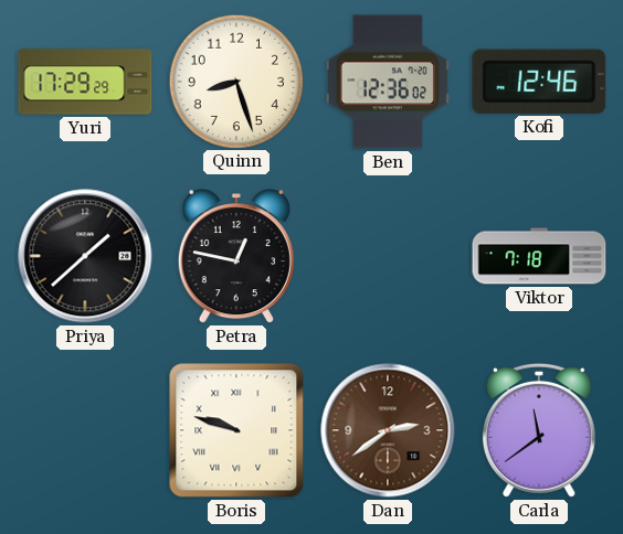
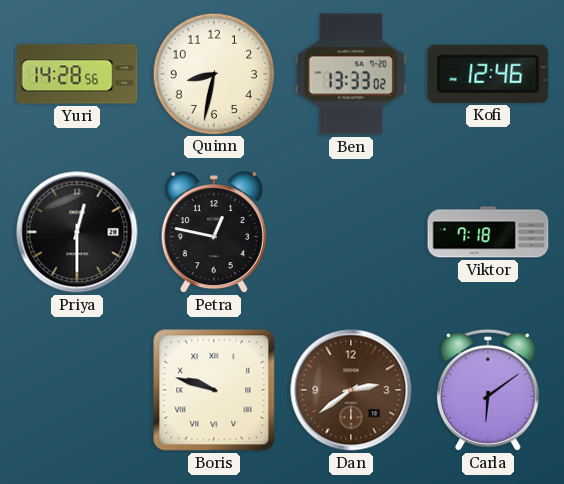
Yuri: 17:29 -> 14:28 (77, 74)
Quinn: 8:27 -> 8:32 (213, 73)
Ben: 12:36 -> 13:33 (351, 74)
Priya: 1:38 -> 12:30 (77, 232)
Carla: 11:39 -> 6:09 (488, 390)
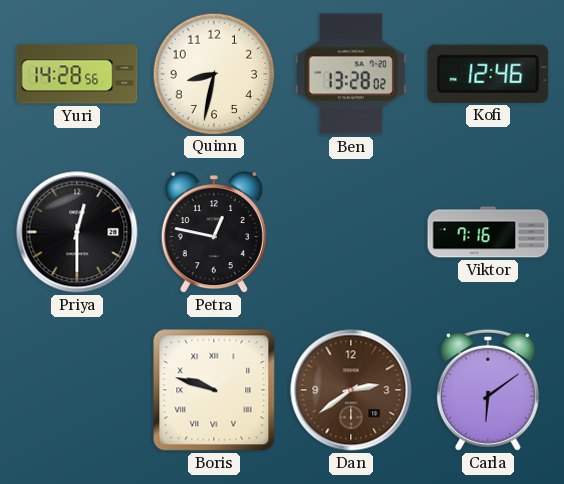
Ben: 13:33 -> 13:28 (351, 74)
Viktor: 7:18 -> 7:16 (488, 232)
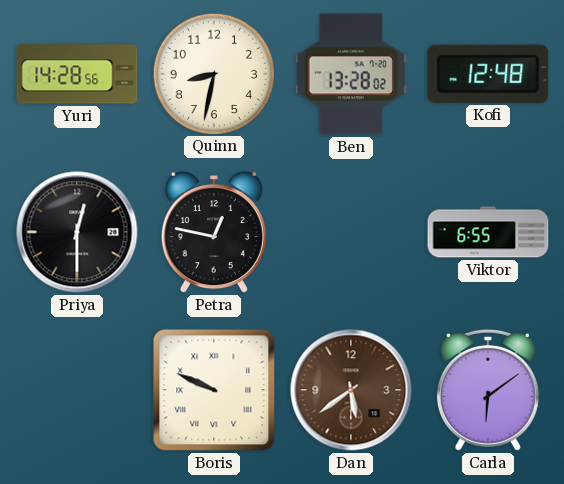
Kofi: 12:46 -> 12:48 (488, 74)
Viktor: 7:16 -> 6:55 (488, 232)
Boris: 9:48 -> 9:49 (214, 390)
Dan: 2:39 -> 5:39 (351, 390)
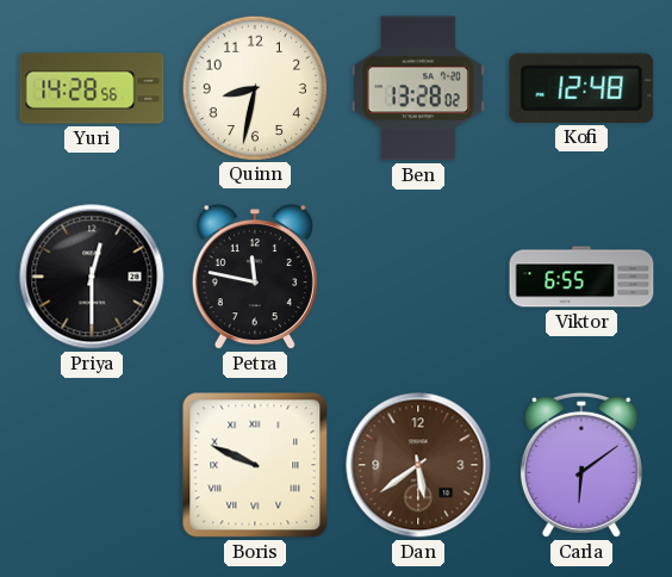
Petra: 12:47 -> 11:47 (255, 278)
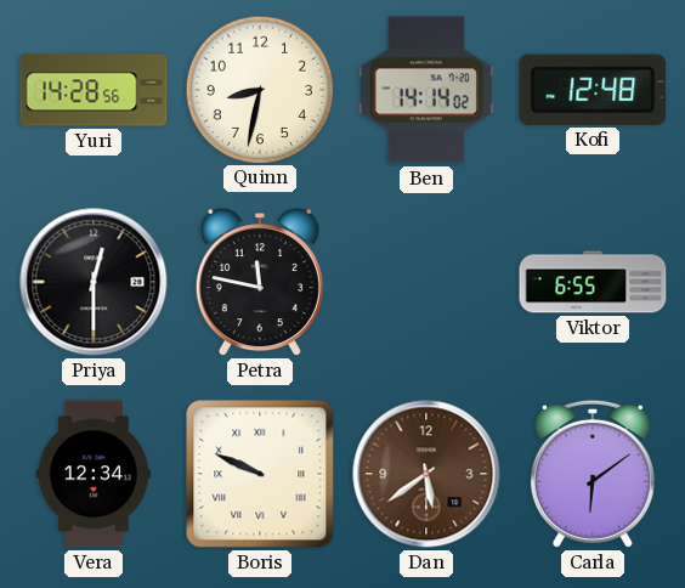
Ben: 13:28 -> 14:14 (426, 90)
Vera: none -> 12:34 (94, 474)
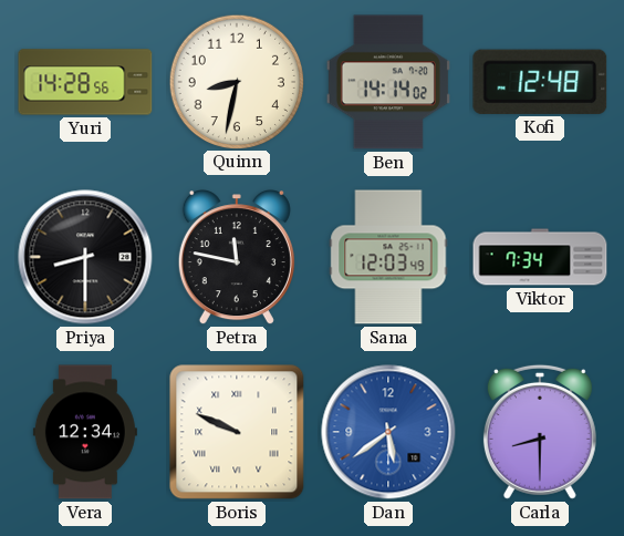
Priya: 12:30 -> 8:30 (85, 257)
Sana: none -> 12:03 (388, 257)
Viktor: 6:55 -> 7:34 (540, 257)
Dan dial: brown -> blue (388, 432)
Carla: 6:09 -> 8:30 (540, 432)
